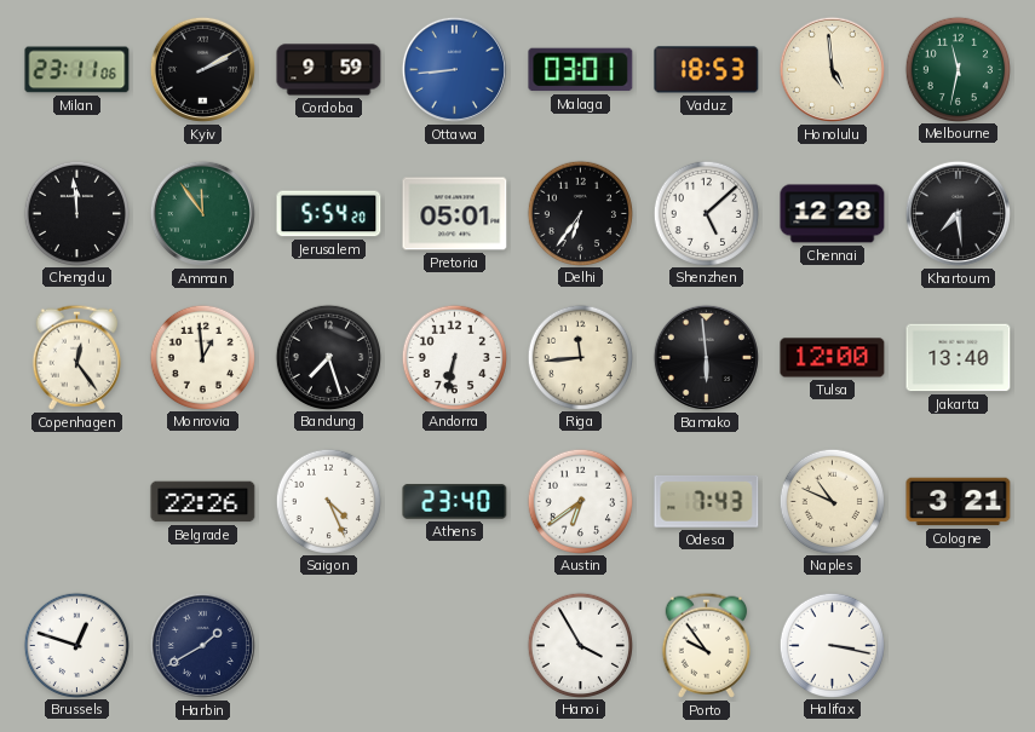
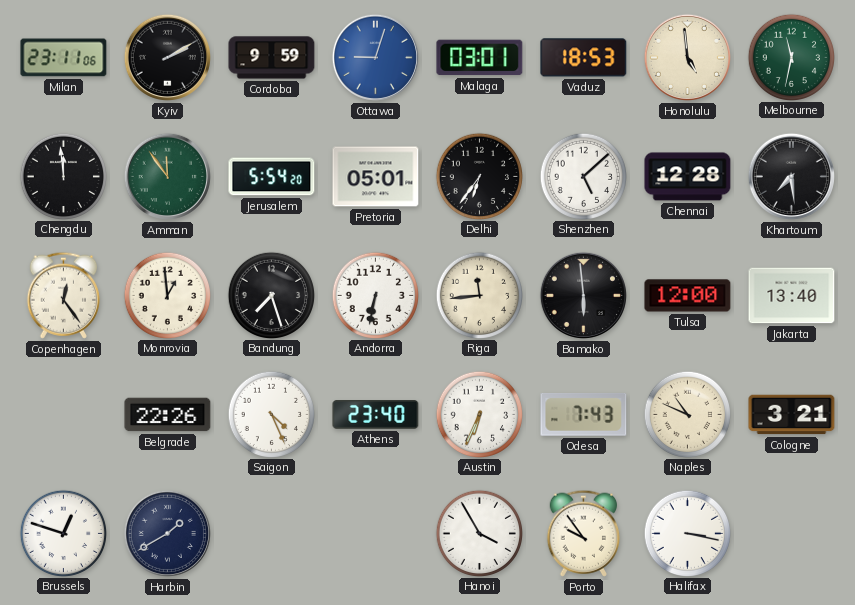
Ottawa: 8:44 -> 9:03 (375, 57)
Austin: 6:39 -> 6:34 (479, 414)
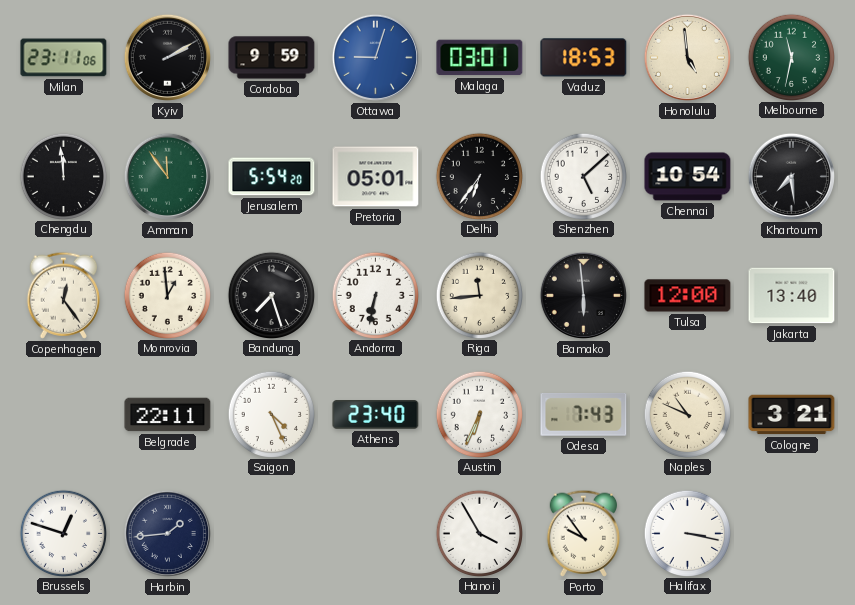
Chennai: 12:28 -> 10:54 (688, 177)
Belgrade: 22:26 -> 22:11 (168, 415)
Harbin: 1:40 -> 1:44 (167, 533)
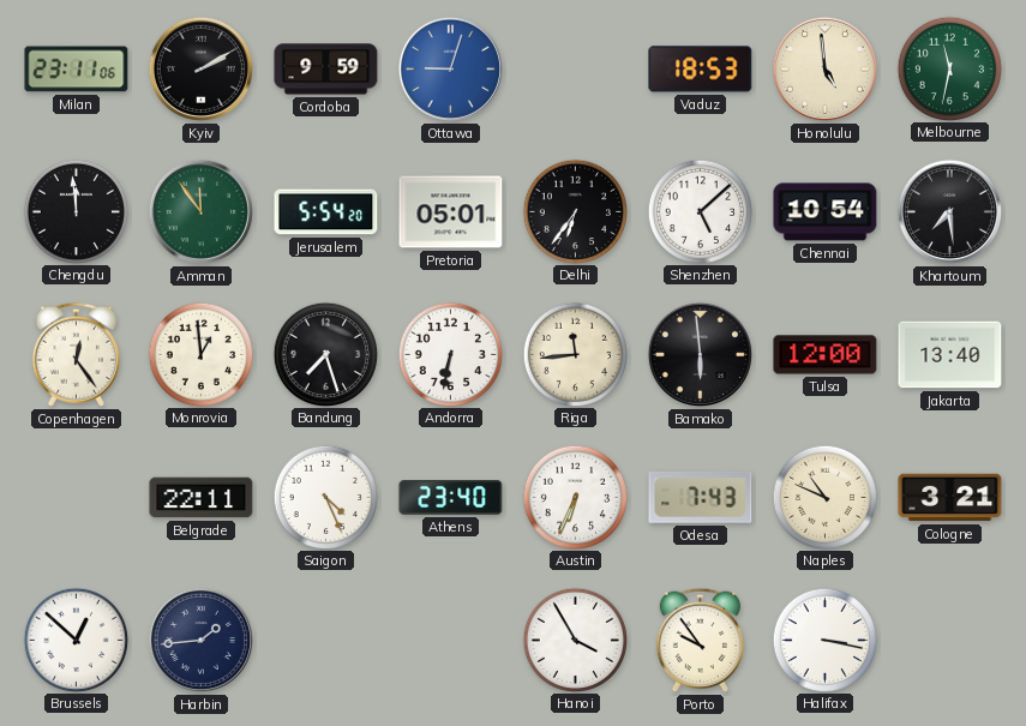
Malaga: 03:01 -> none (480, 58)
Brussels: 12:48 -> 12:52 (76, 640)
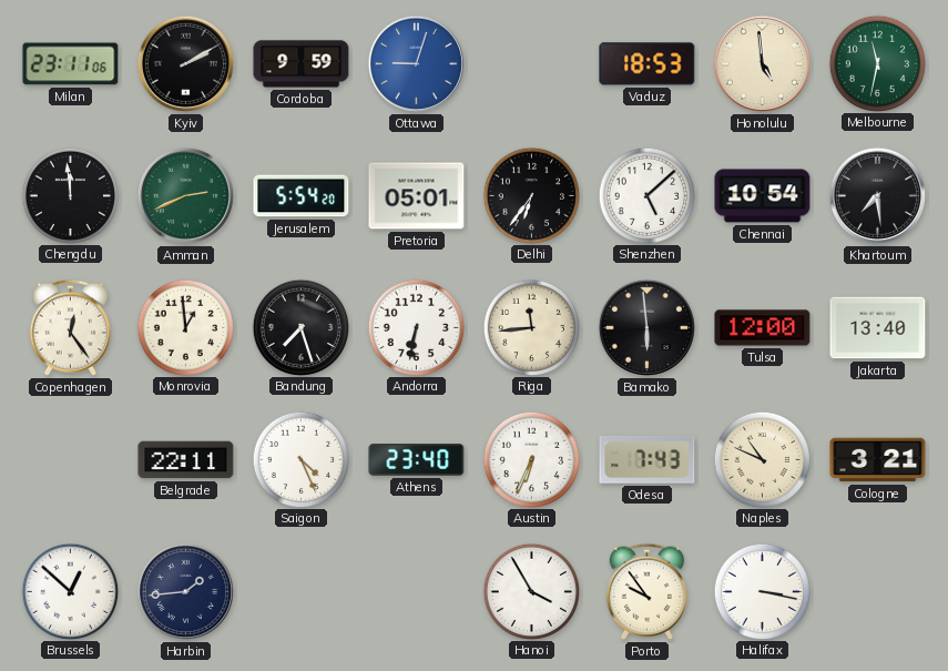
Amman: 11:54 -> 2:41 (185, 195)
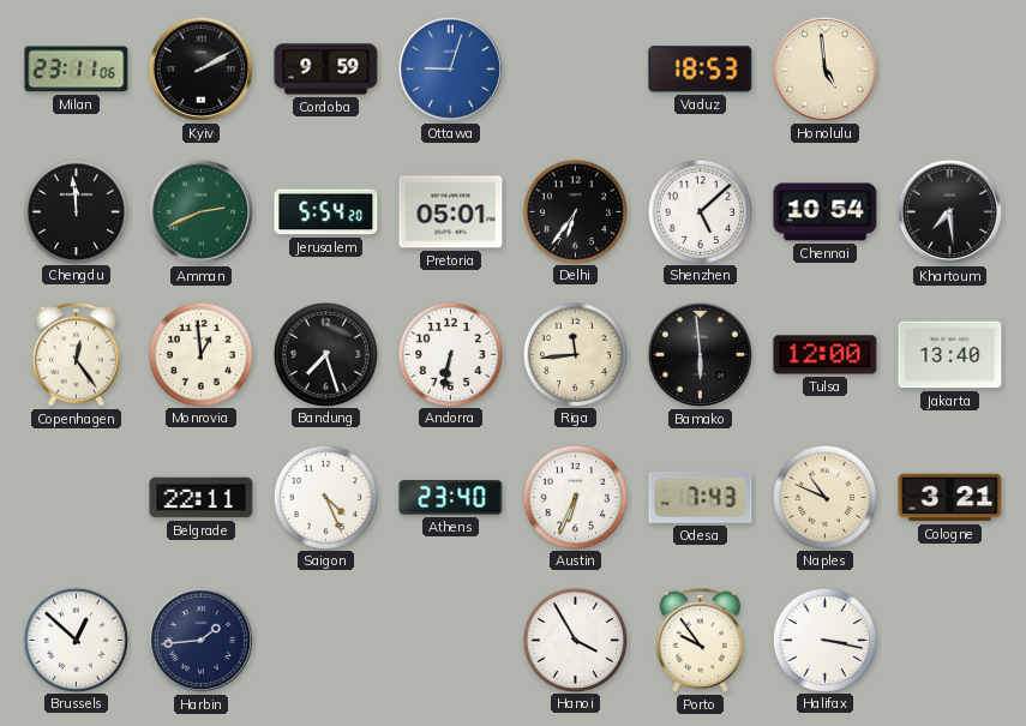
Melbourne: 11:32 -> none (877, 63)
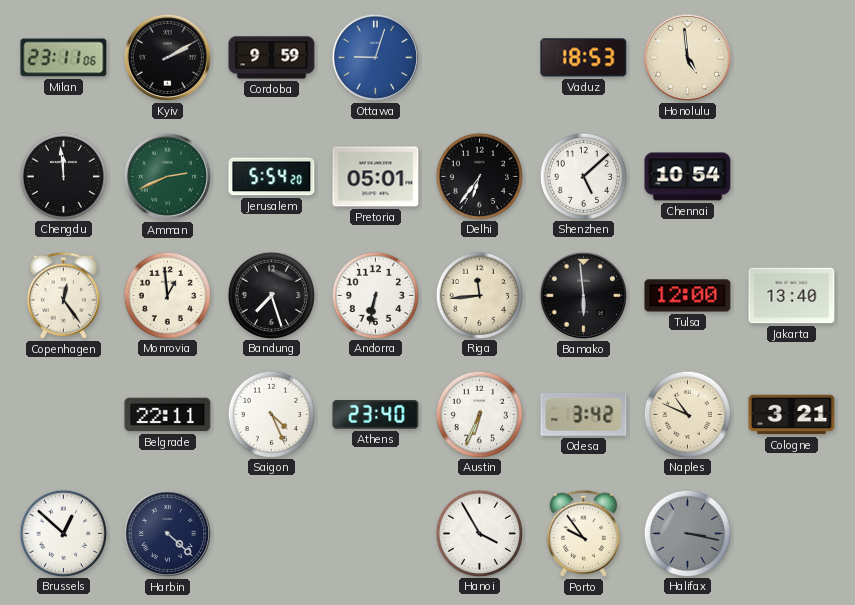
Khartoum: 7:29 -> none (949, 211)
Odesa: 7:43 -> 3:42 (584, 414)
Harbin: 1:44 -> 4:22 (167, 533)
Halifax dial: white -> grey (687, 533)
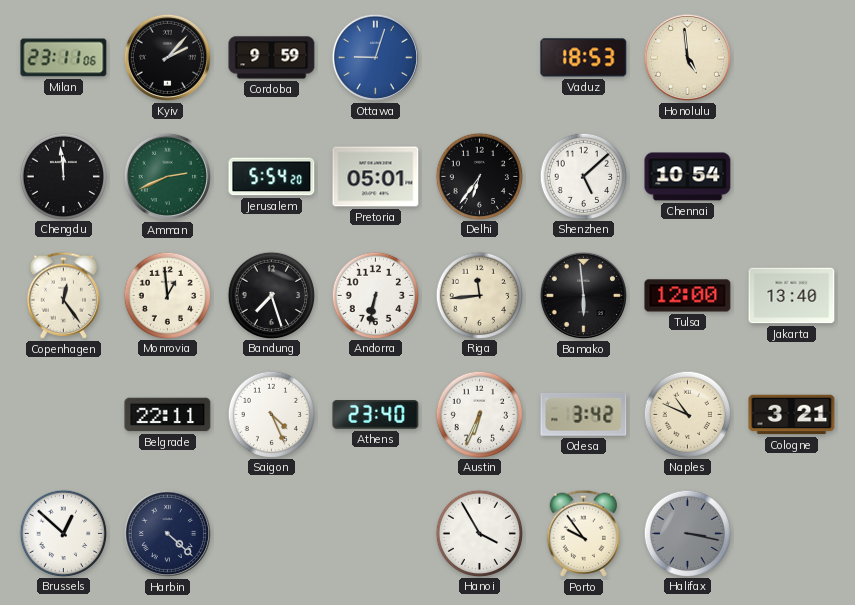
Kyiv: 2:10 -> 2:07 (167, 57)
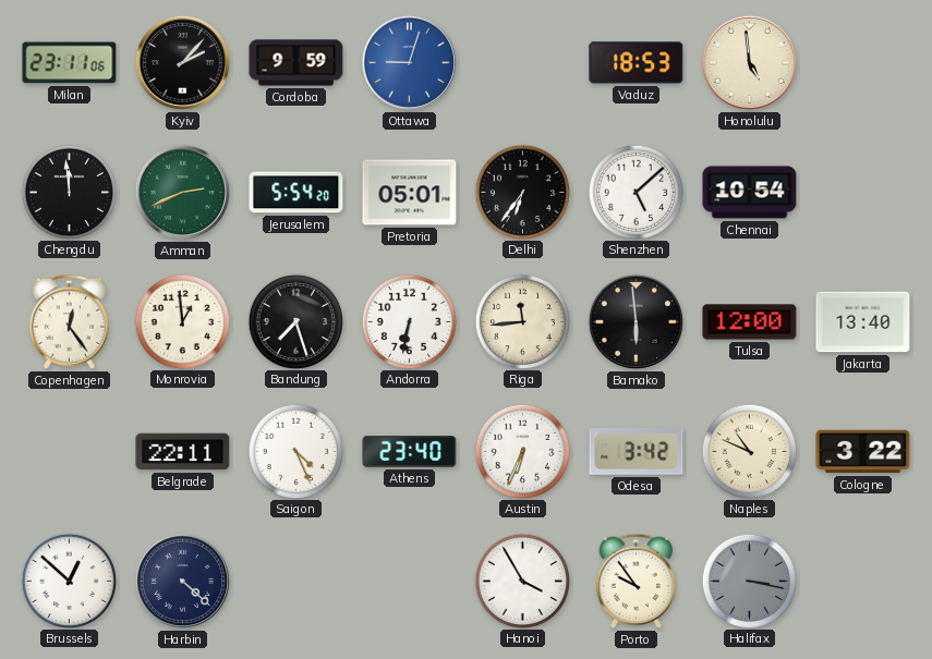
Cologne: 3:21 -> 3:22 (863, 452)
